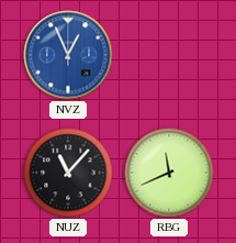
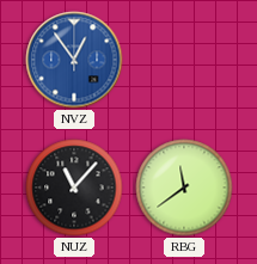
NVZ: 12:56 -> 12:54 (74, 60)
RBG: 11:41 -> 11:39 (184, 188)
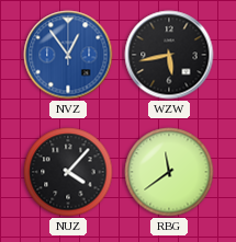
WZW: none -> 5:43 (169, 55)
NUZ: 11:07 -> 4:07 (68, 172)
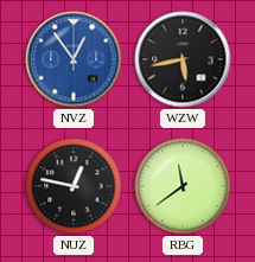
NUZ: 4:07 -> 12:47 (74, 186)
